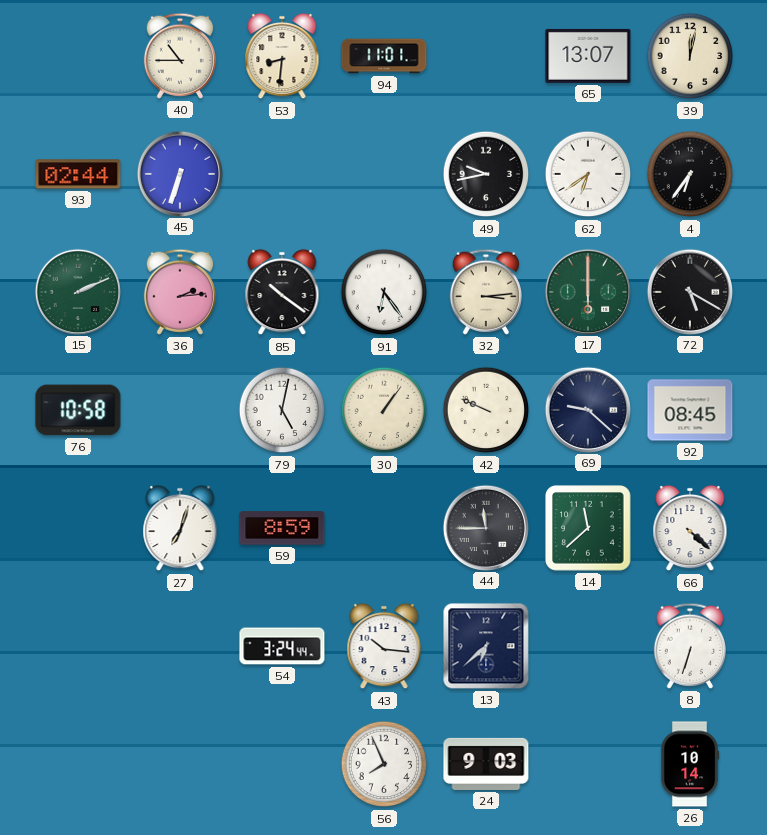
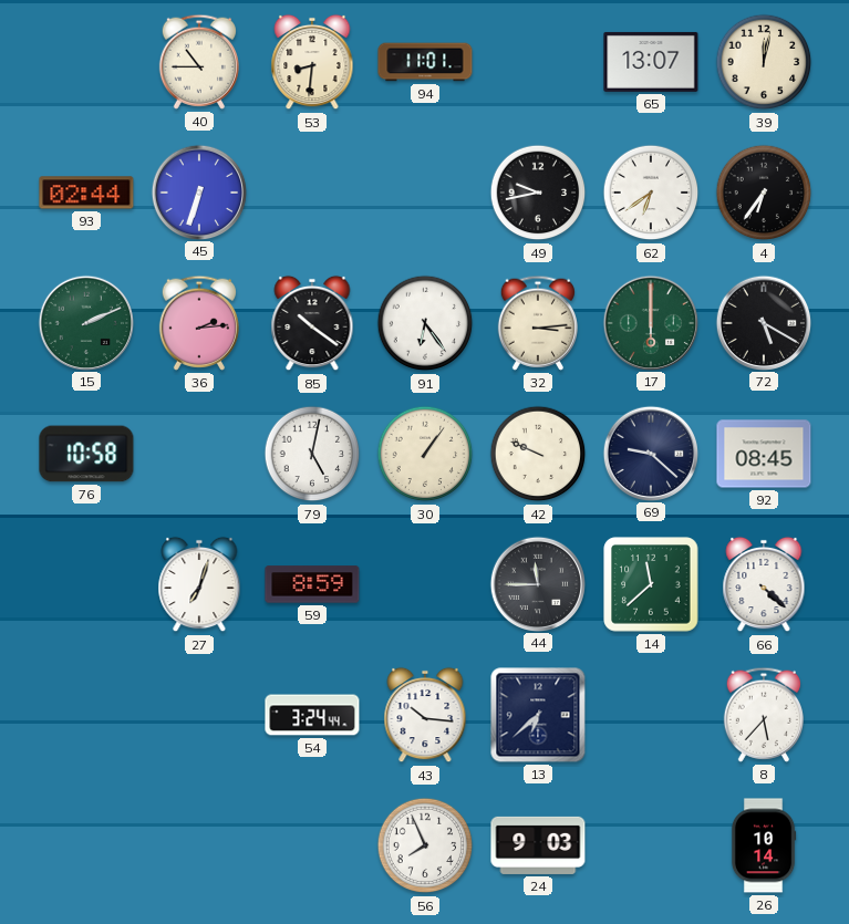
8: 6:33 -> 5:37 (763, 715)
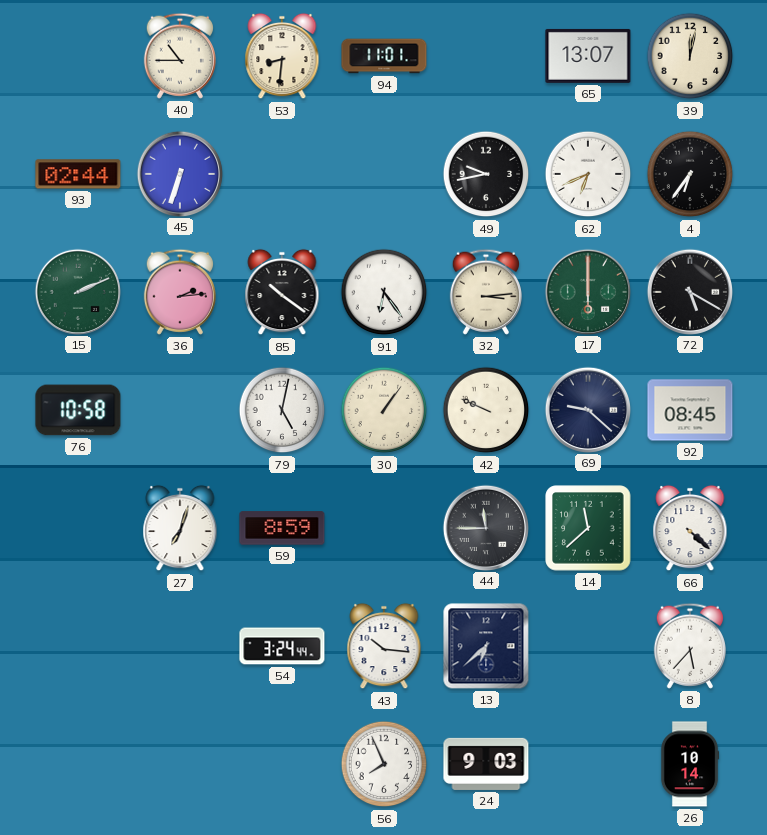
62: 6:39 -> 6:41 (588, 174)
